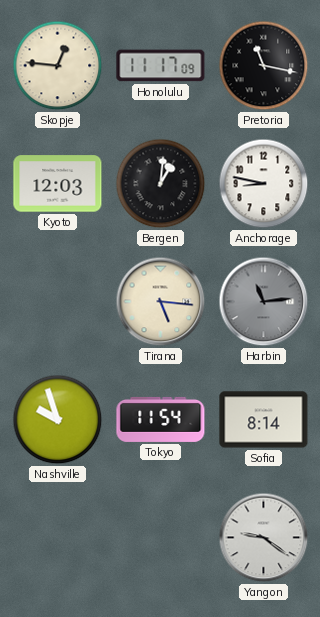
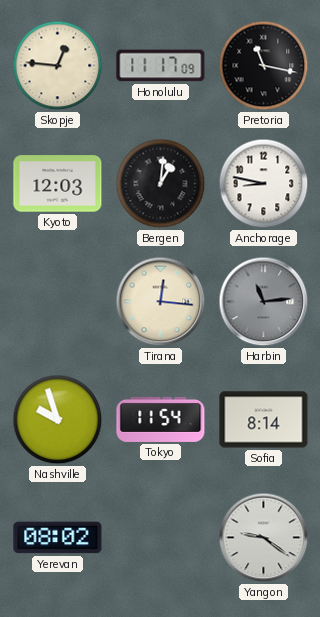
Tirana: 5:16 -> 12:16 (161, 302)
Yerevan: none -> 08:02 (58, 538)
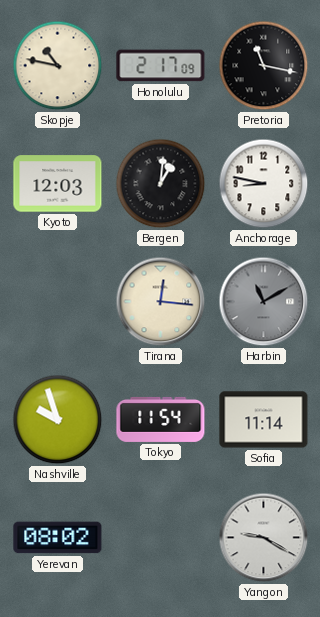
Skopje: 12:46 -> 10:47 (58, 66)
Honolulu: 11:17 -> 2:17 (161, 66)
Harbin: 11:14 -> 11:10 (264, 302)
Sofia: 8:14 -> 11:14 (264, 420)
Yangon: 9:21 -> 9:20 (264, 538)
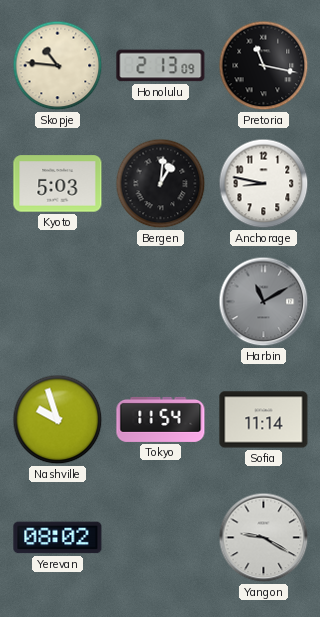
Skopje: 10:47 -> 10:46 (58, 66)
Honolulu: 2:17 -> 2:13 (161, 66)
Kyoto: 12:03 -> 5:03 (58, 184)
Tirana: 12:16 -> none (161, 302)
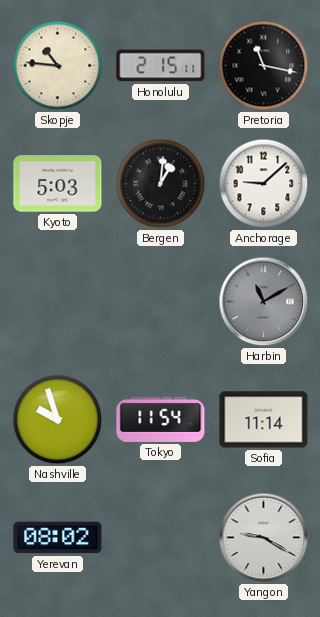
Honolulu: 2:13 -> 2:15 (161, 66)
Anchorage: 8:47 -> 9:08 (264, 184)
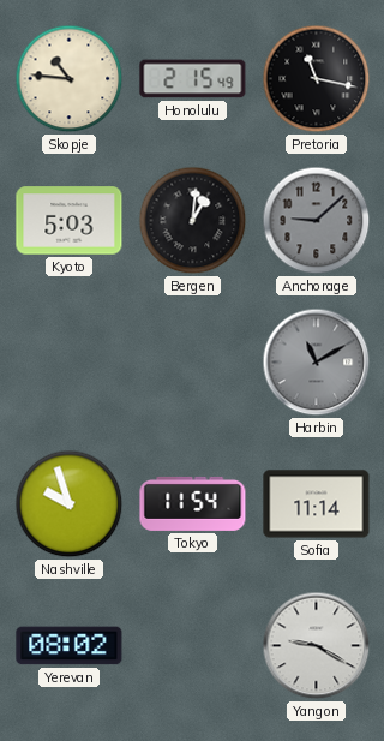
Honolulu: 2:15:11 -> 2:15:49 (193, 79)
Anchorage dial: white -> grey (317, 221)
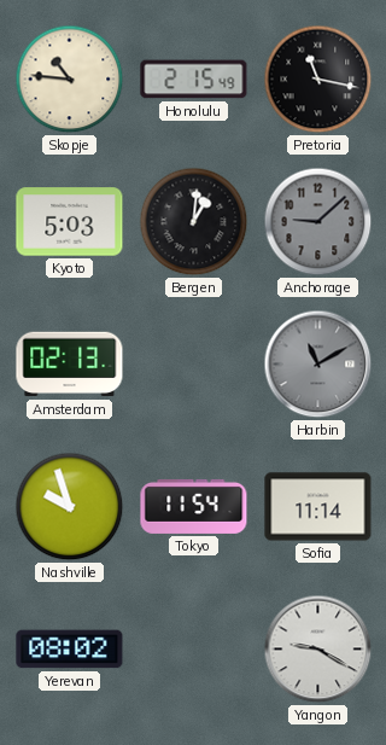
Amsterdam: none -> 02:13 (70, 365)
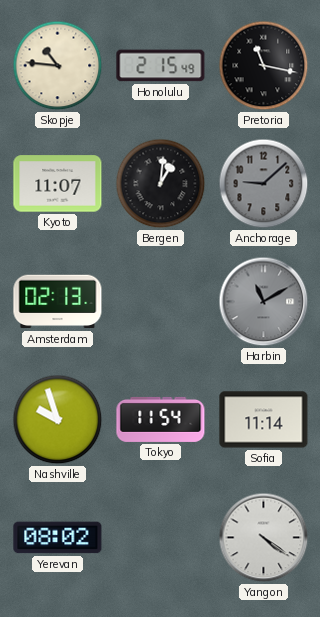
Kyoto: 5:03 -> 11:07 (58, 184)
Yangon: 9:20 -> 4:21 (264, 538)
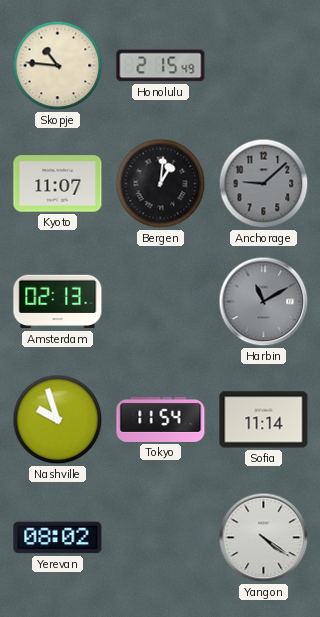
Pretoria: 11:17 -> none (264, 66)
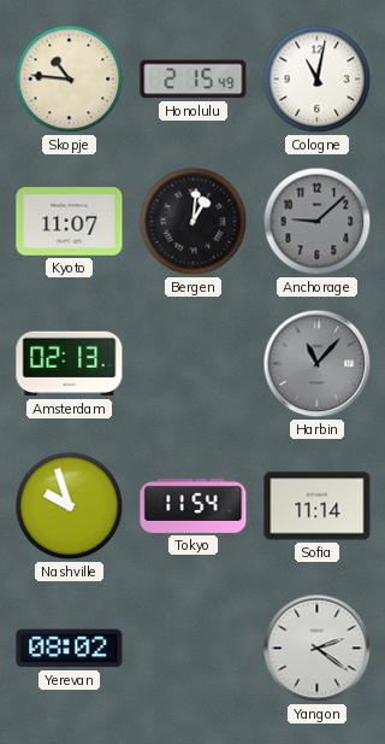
Cologne: none -> 11:02 (318, 80)
Harbin: 11:10 -> 11:07 (318, 364)
Yangon: 4:21 -> 2:21 (318, 649)
